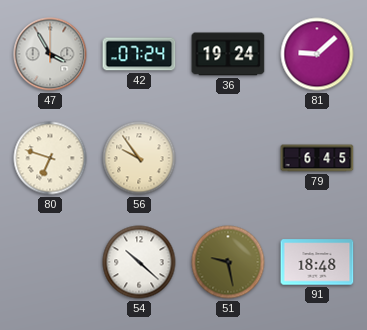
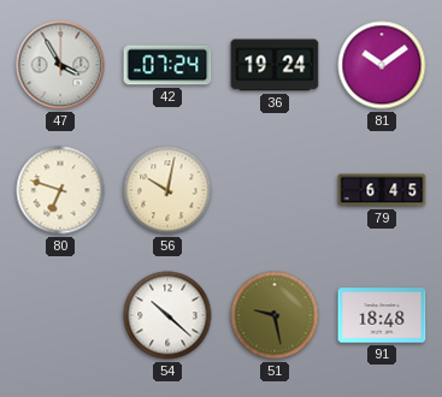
81: 9:08 -> 10:09 (382, 65)
56: 9:54 -> 10:02 (167, 190)
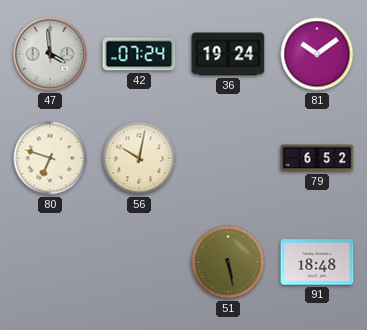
47: 3:55 -> 3:59 (50, 54)
79: 6:45 -> 6:52 (317, 158)
54: 10:22 -> none (167, 315)
51: 9:28 -> 5:28 (228, 262)
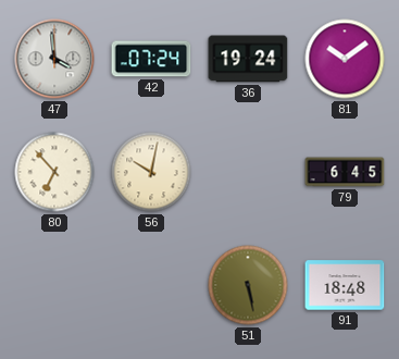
80: 6:48 -> 6:53 (54, 172)
79: 6:52 -> 6:45 (345, 172)
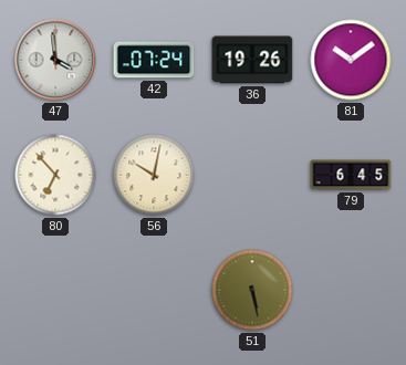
36: 19:24 -> 19:26 (252, 60)
91: 18:48 -> none (345, 285)
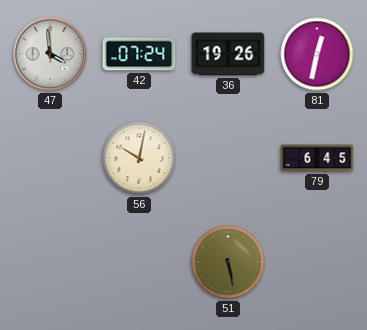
81: 10:09 -> 12:32 (317, 54)
80: 6:53 -> none (55, 175)
